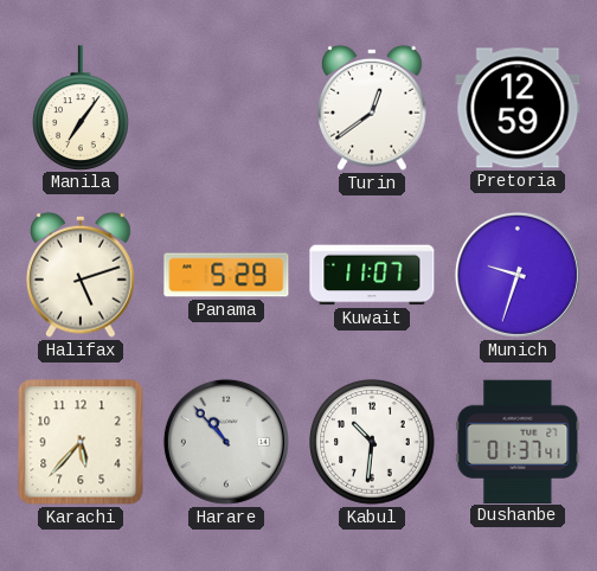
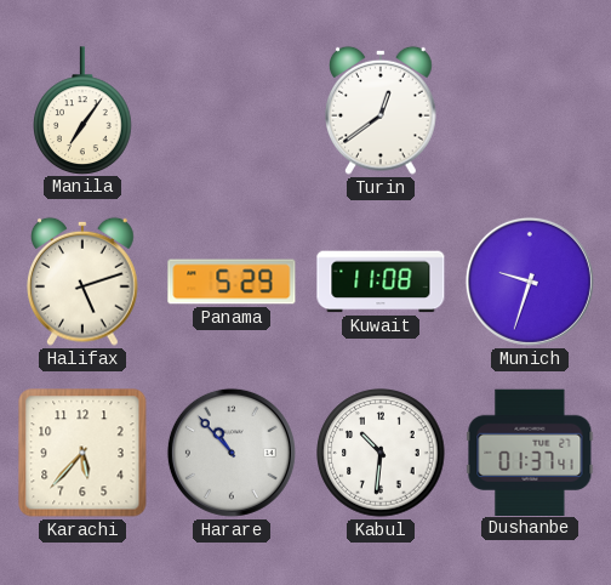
Pretoria: 12:59 -> none (518, 108)
Kuwait: 11:07 -> 11:08 (381, 282)
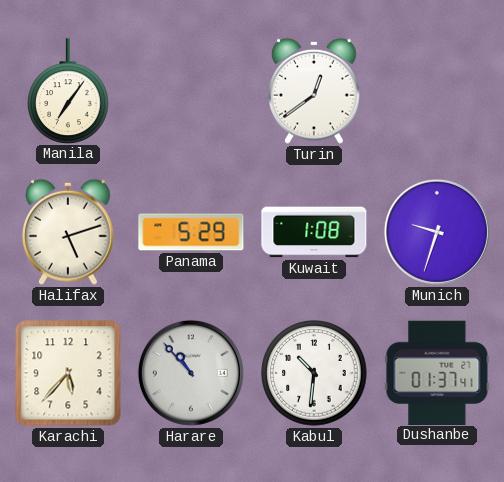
Kuwait: 11:08 -> 1:08 (314, 232)
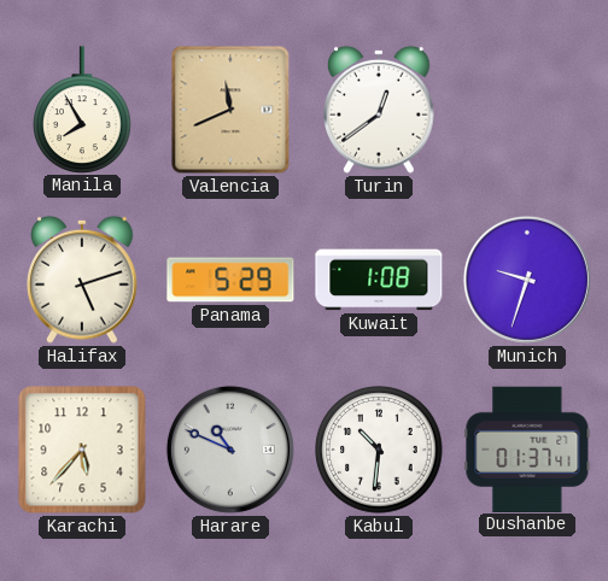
Manila: 7:06 -> 7:55 (82, 110)
Valencia: none -> 11:41 (230, 110)
Harare: 10:53 -> 10:49 (230, 450)
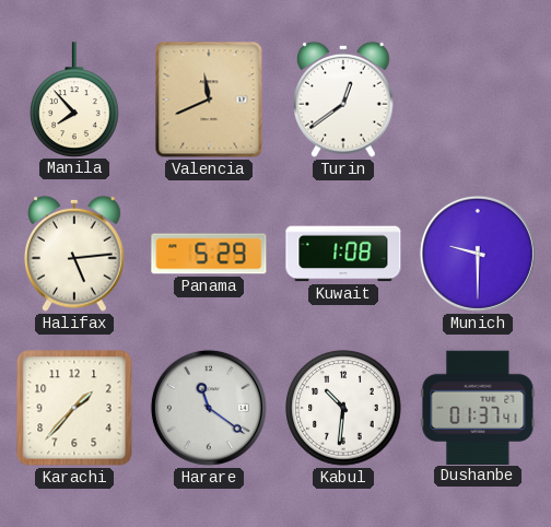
Manila: 7:55 -> 7:53 (74, 99)
Halifax: 5:12 -> 5:14 (75, 254)
Munich: 9:33 -> 9:30 (478, 254)
Karachi: 5:37 -> 1:37 (74, 408)
Harare: 10:49 -> 11:21 (209, 408)
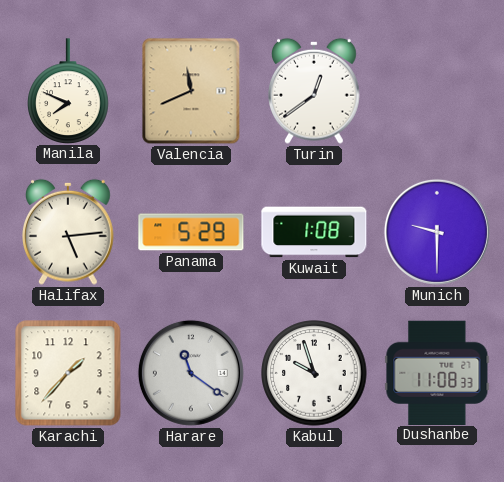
Manila: 7:53 -> 7:49 (68, 91)
Kabul: 10:31 -> 9:57 (314, 373)
Dushanbe: 01:37 -> 11:08 (437, 372)
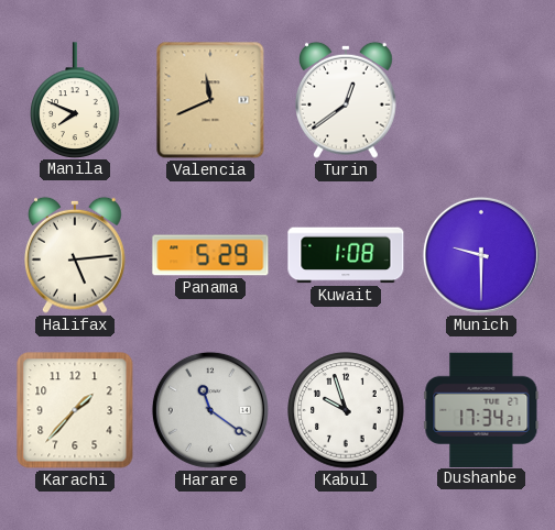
Dushanbe: 11:08 -> 17:34 (481, 409)
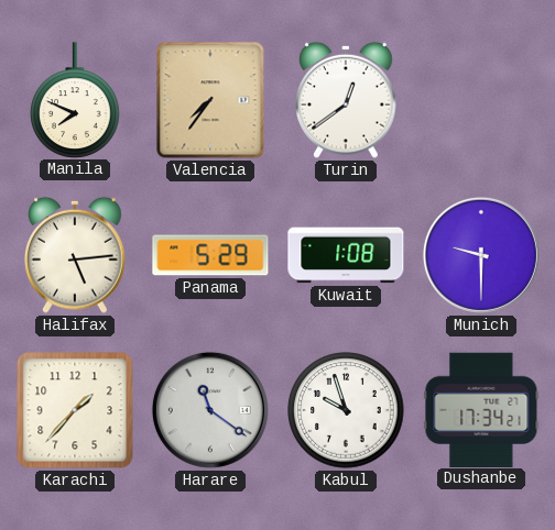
Valencia: 11:41 -> 7:36 (210, 100)
